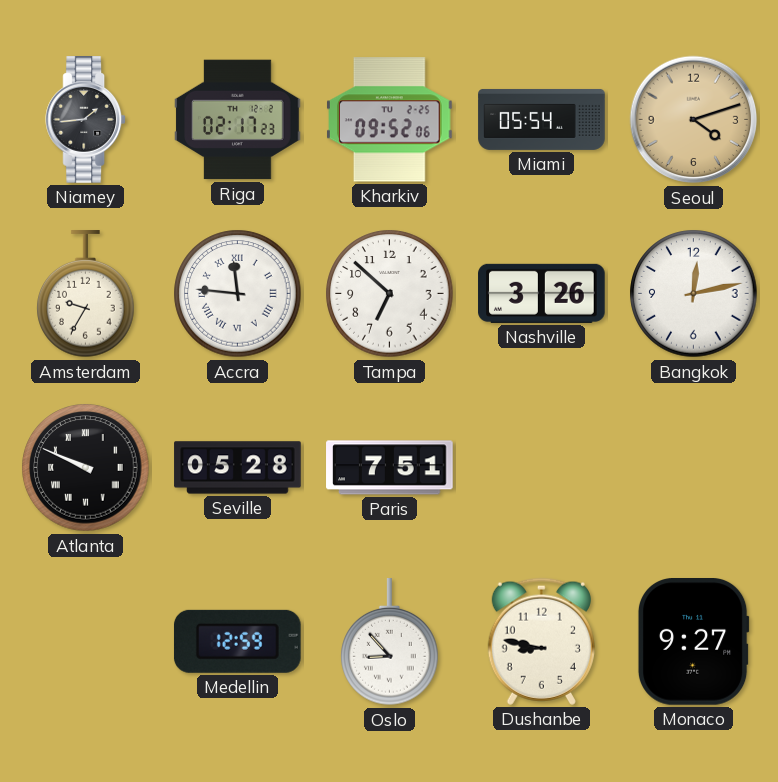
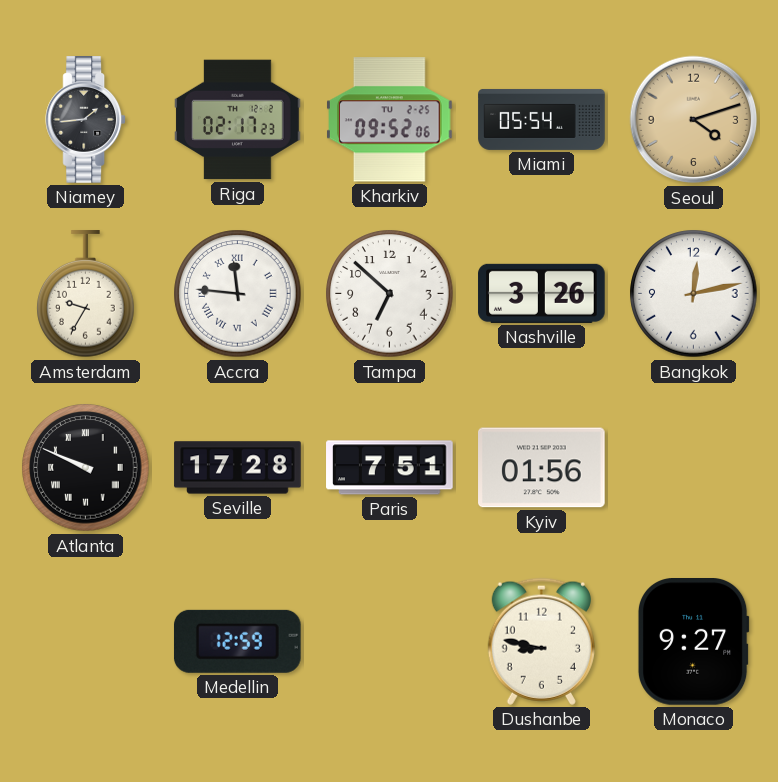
Seville: 05:28 -> 17:28 (238, 468)
Kyiv: none -> 01:56 (542, 468)
Oslo: 8:53 -> none (390, 642)
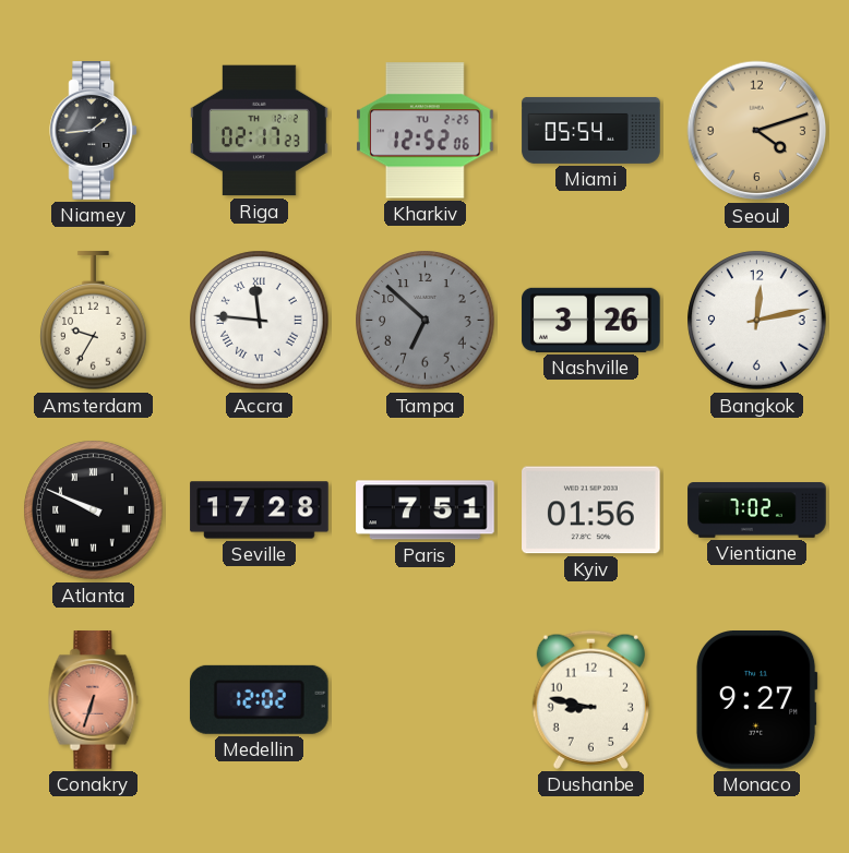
Kharkiv: 09:52 -> 12:52 (426, 131)
Tampa dial: white -> grey (426, 321)
Vientiane: none -> 7:02 (757, 510)
Conakry: none -> 6:33 (94, 700)
Medellin: 12:59 -> 12:02 (259, 699)
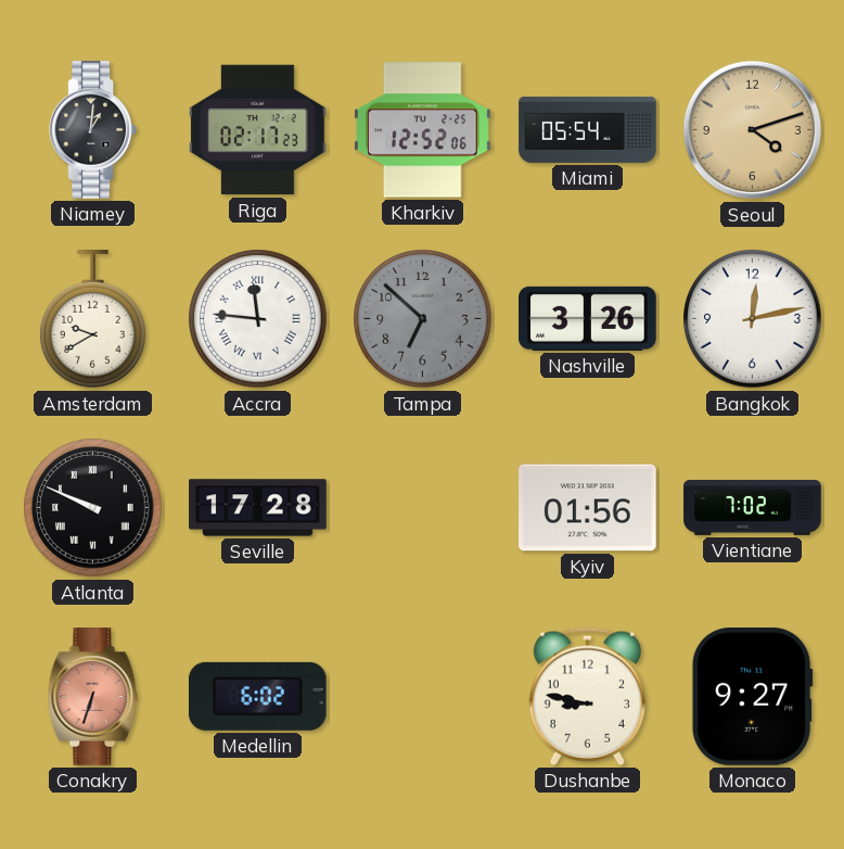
Niamey: 1:44 -> 1:01 (93, 130)
Amsterdam: 9:35 -> 9:40 (93, 319)
Paris: 7:51 -> none (426, 510)
Medellin: 12:02 -> 6:02 (257, 696)
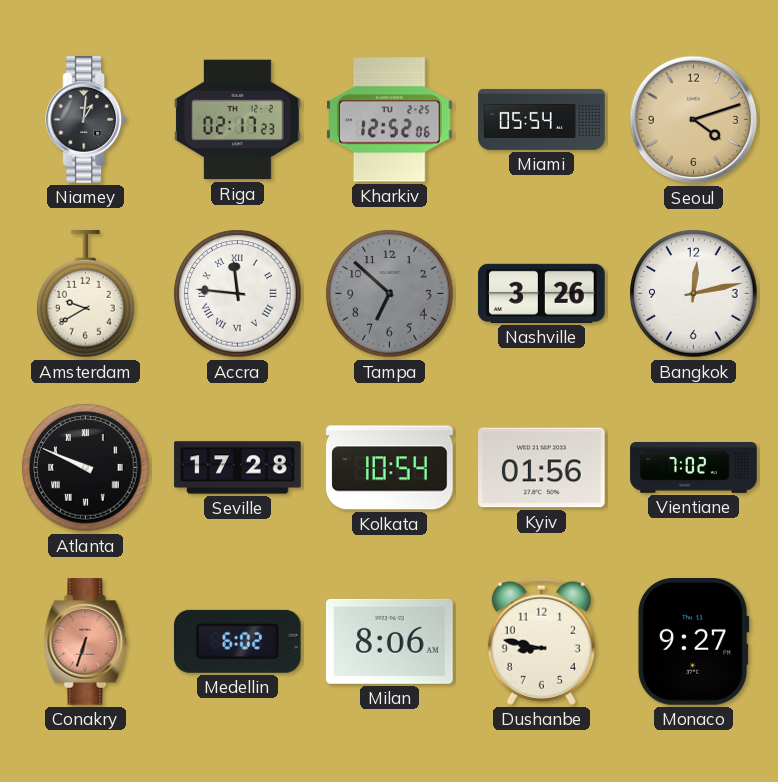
Kolkata: none -> 10:54 (390, 468)
Milan: none -> 8:06 (390, 641)
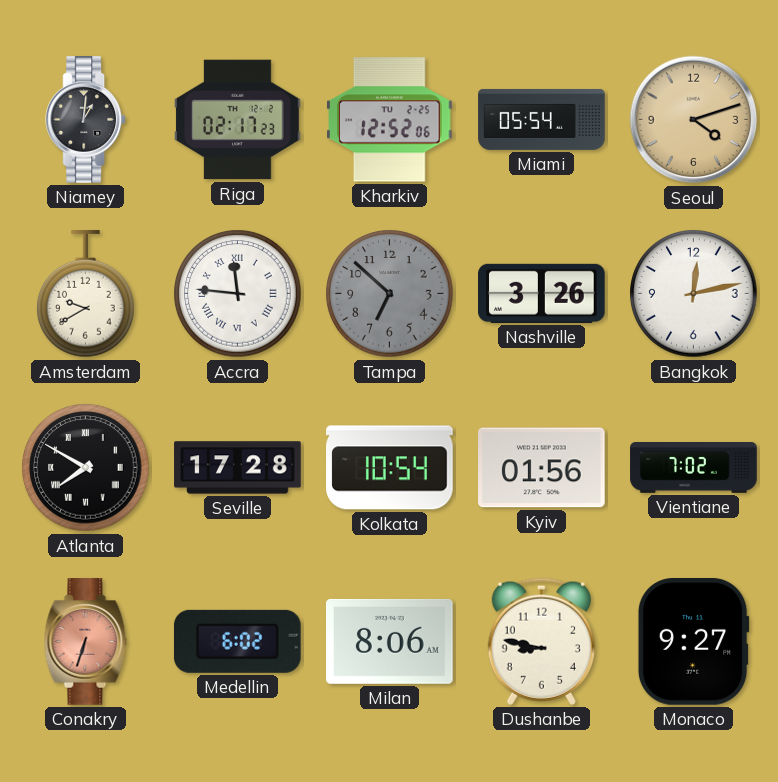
Atlanta: 9:49 -> 7:50 (86, 468)
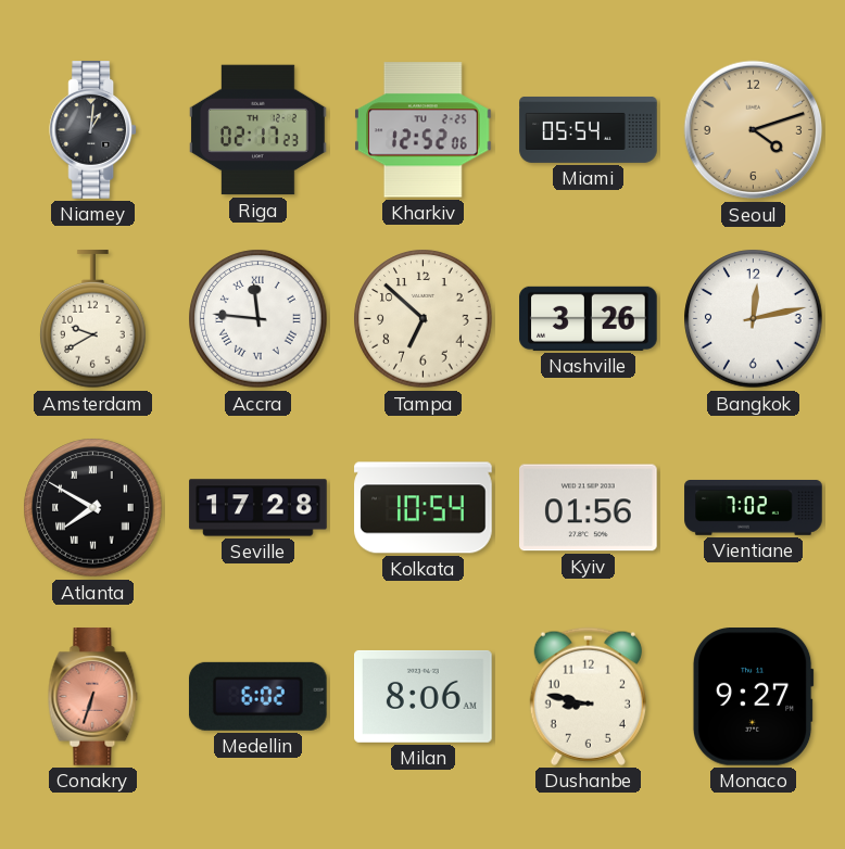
Tampa dial: grey -> cream (424, 319)
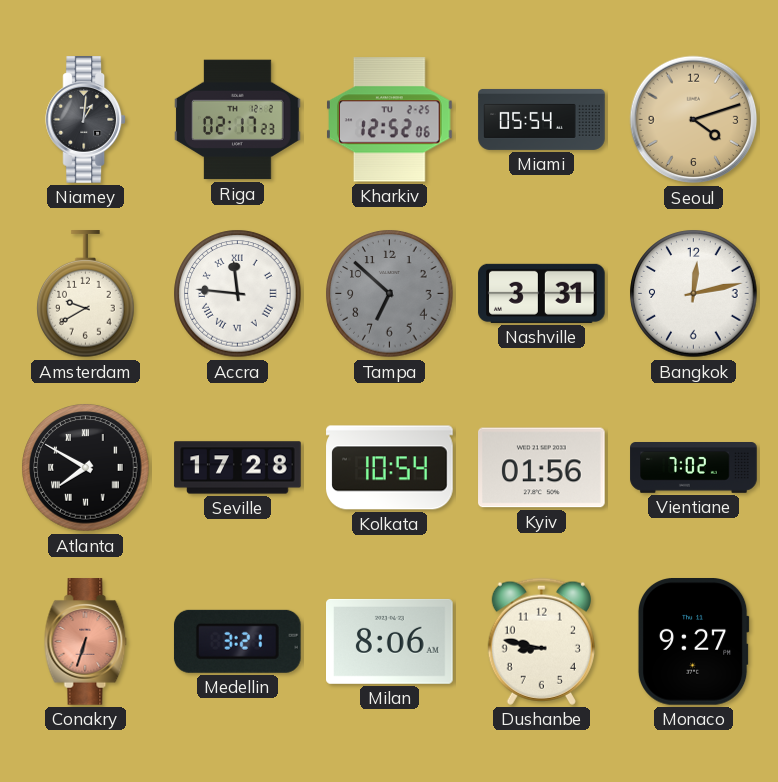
Tampa dial: cream -> grey (390, 294)
Nashville: 3:26 -> 3:31 (542, 293)
Medellin: 6:02 -> 3:21 (237, 641)
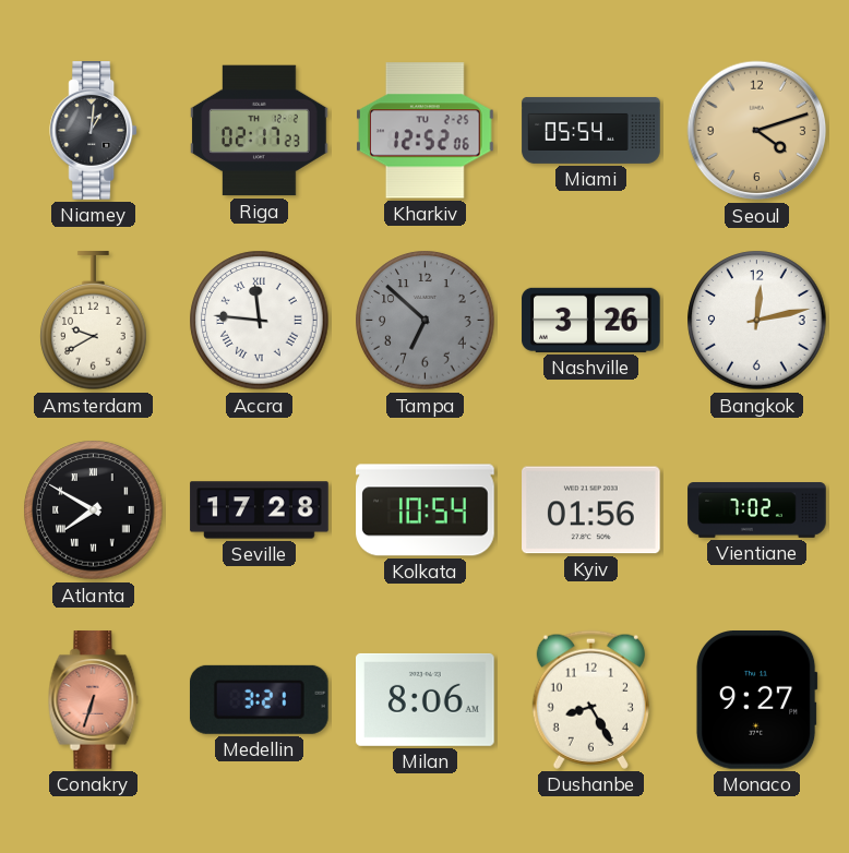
Nashville: 3:31 -> 3:26 (591, 320)
Dushanbe: 8:47 -> 8:25 (590, 699)
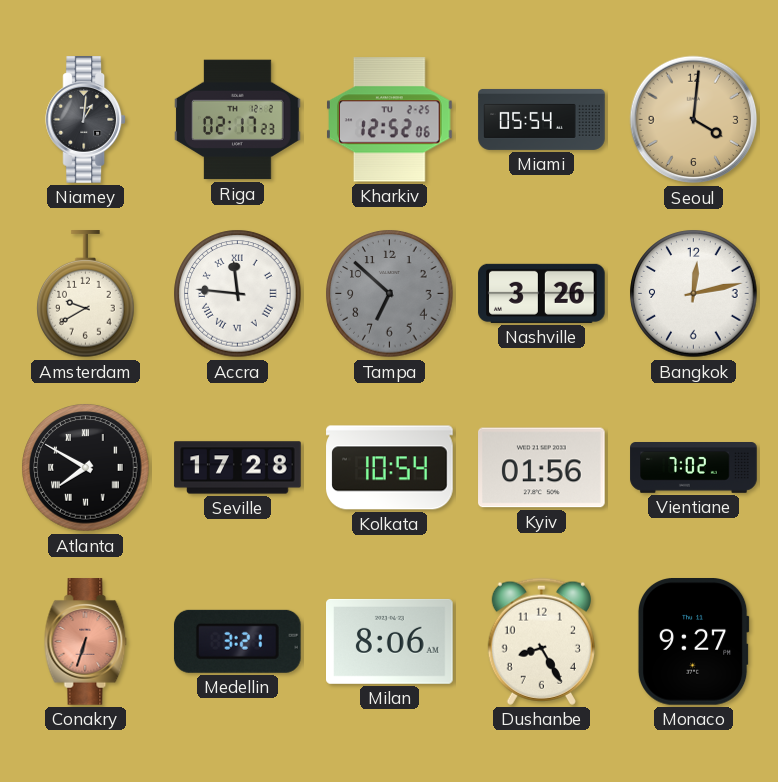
Seoul: 4:12 -> 4:01 (694, 120)
